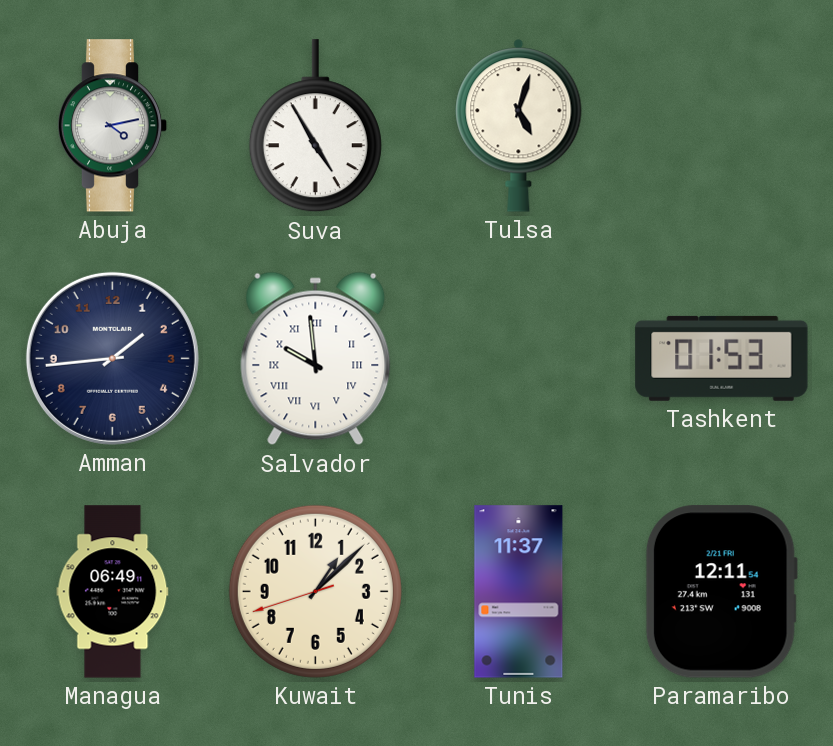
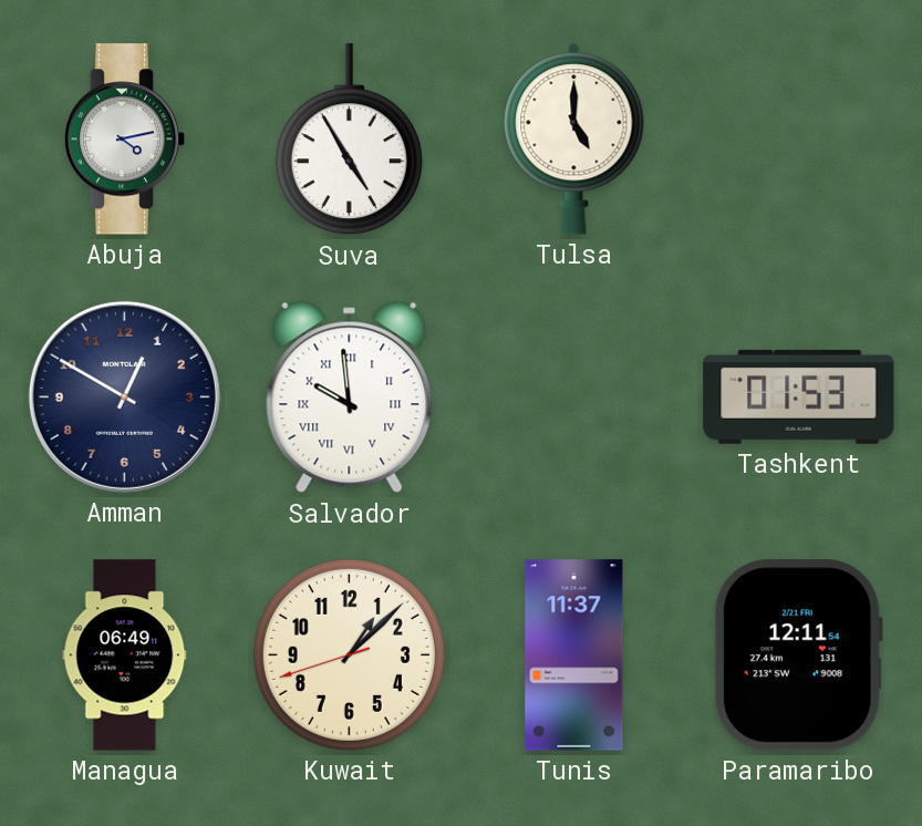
Tulsa: 5:03 -> 5:00 (574, 140)
Amman: 1:44 -> 12:50 (124, 396)
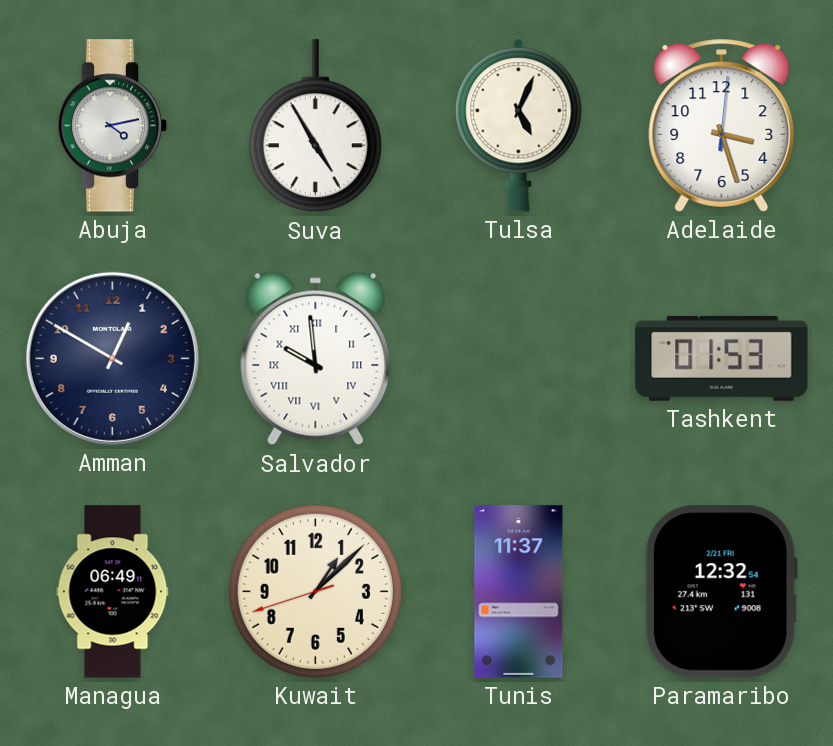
Tulsa: 5:00 -> 5:04 (519, 126)
Adelaide: none -> 3:27 (722, 125)
Paramaribo: 12:11 -> 12:32 (721, 592)
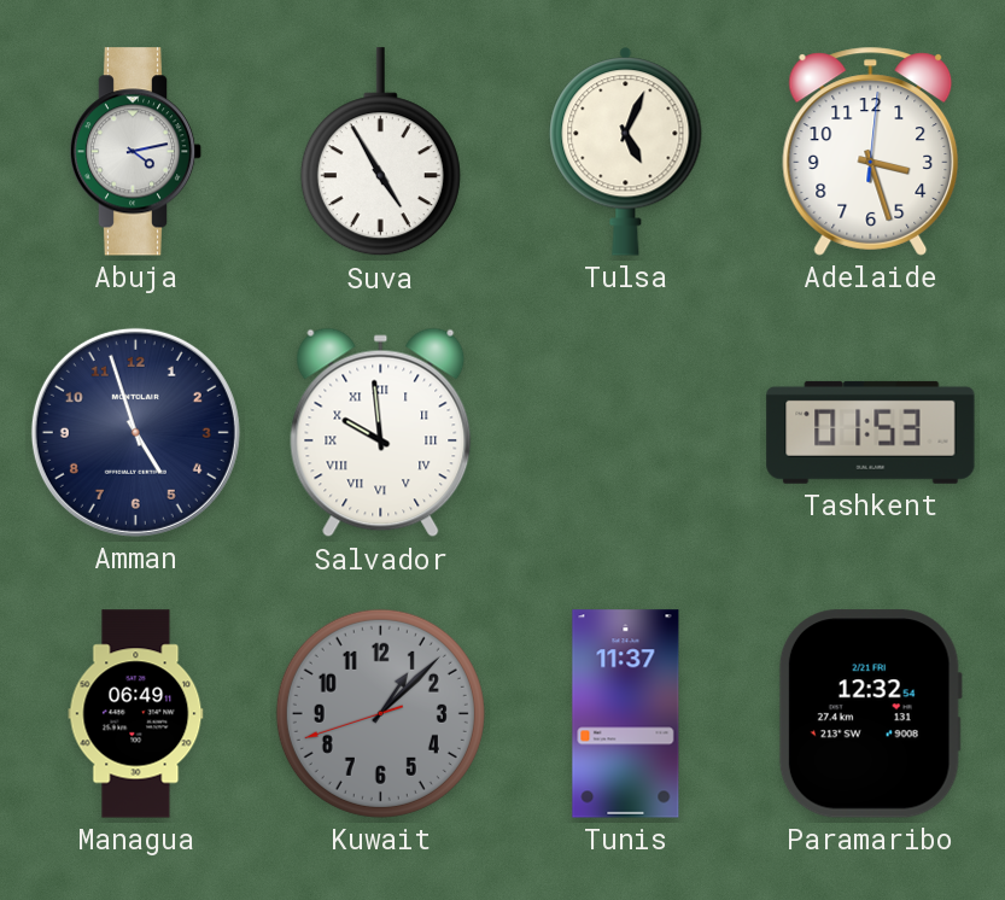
Amman: 12:50 -> 4:57 (135, 432)
Kuwait dial: cream -> grey (380, 713)
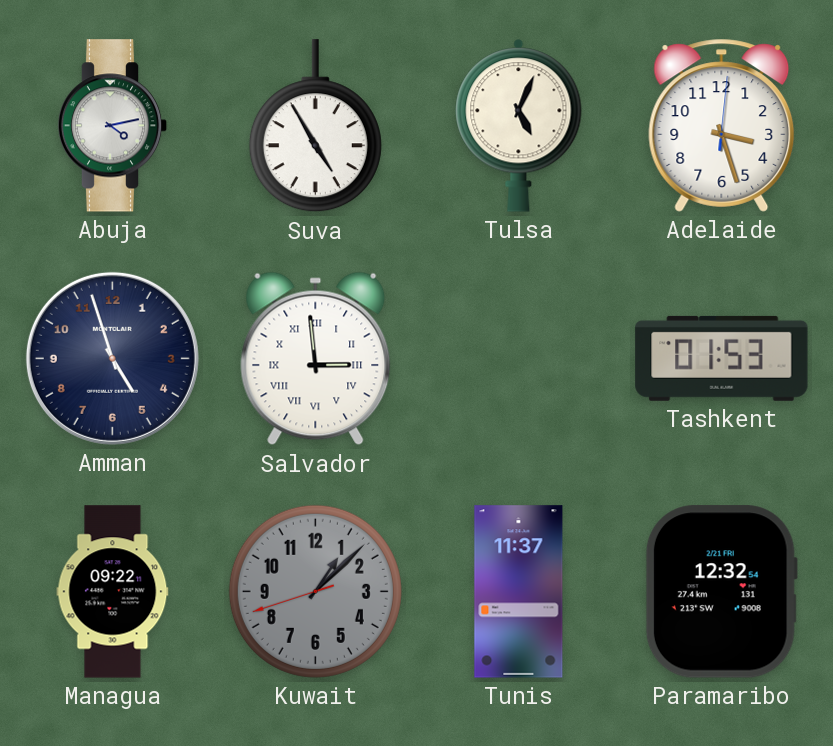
Salvador: 9:59 -> 2:59 (316, 359)
Managua: 06:49 -> 09:22 (113, 592)
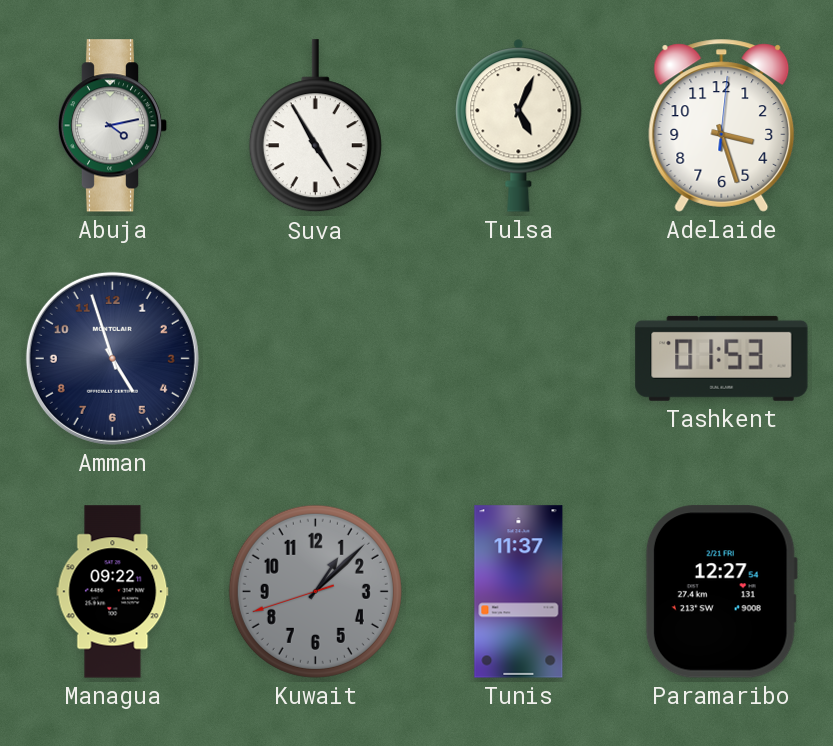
Salvador: 2:59 -> none (316, 359)
Paramaribo: 12:32 -> 12:27 (721, 592)
